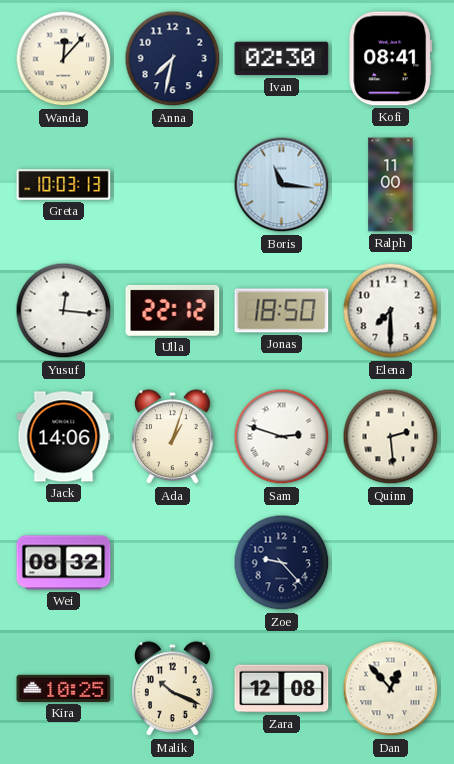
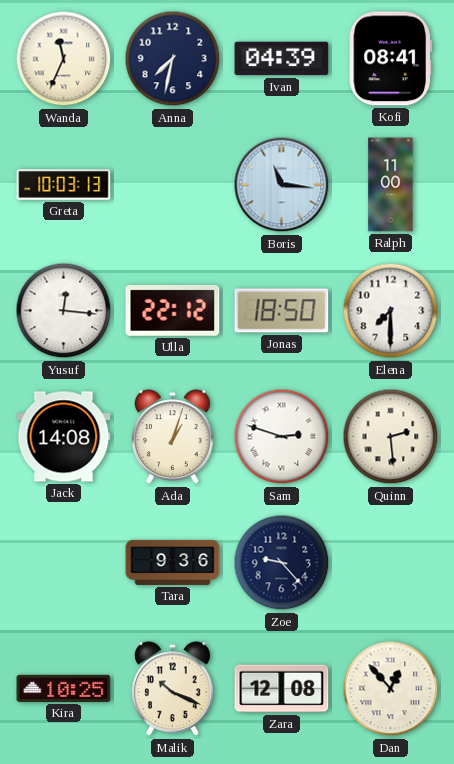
Wanda: 12:07 -> 11:34 (64, 59)
Ivan: 02:30 -> 04:39 (282, 59)
Jack: 14:06 -> 14:08 (64, 437)
Wei: 08:32 -> none (64, 563)
Tara: none -> 9:36 (173, 562)
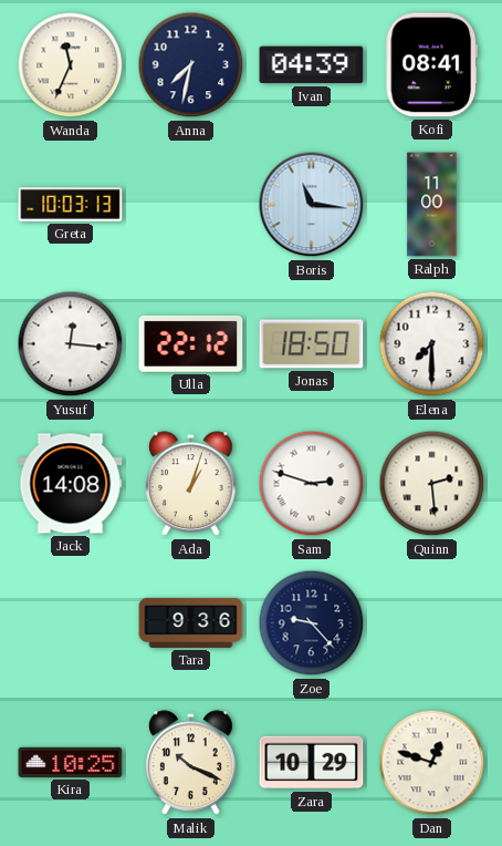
Zara: 12:08 -> 10:29 (312, 763)
Dan: 12:53 -> 12:48 (432, 763)
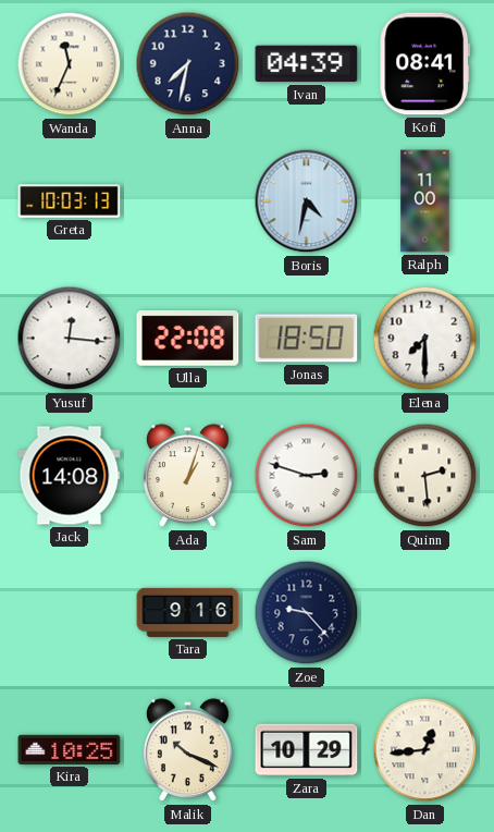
Boris: 11:16 -> 4:32 (307, 201)
Ulla: 22:12 -> 22:08 (188, 338)
Tara: 9:36 -> 9:16 (188, 612)
Dan: 12:48 -> 12:44 (425, 750)
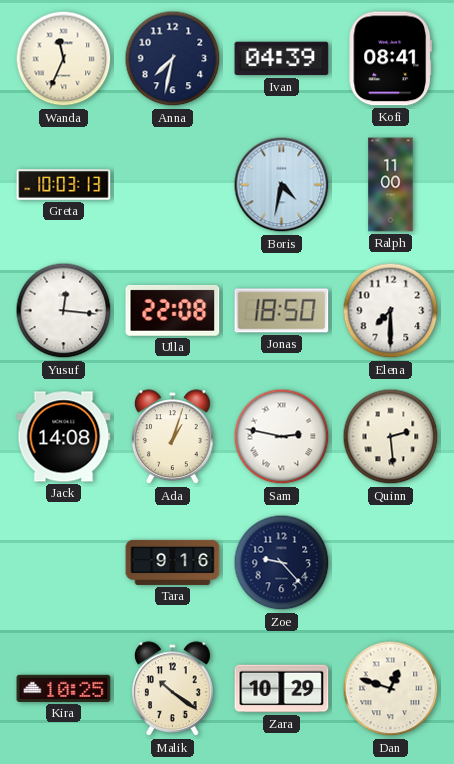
Sam: 2:48 -> 2:47 (282, 437)
Malik: 10:19 -> 10:21 (173, 689)
Dan: 12:44 -> 12:48 (391, 689)
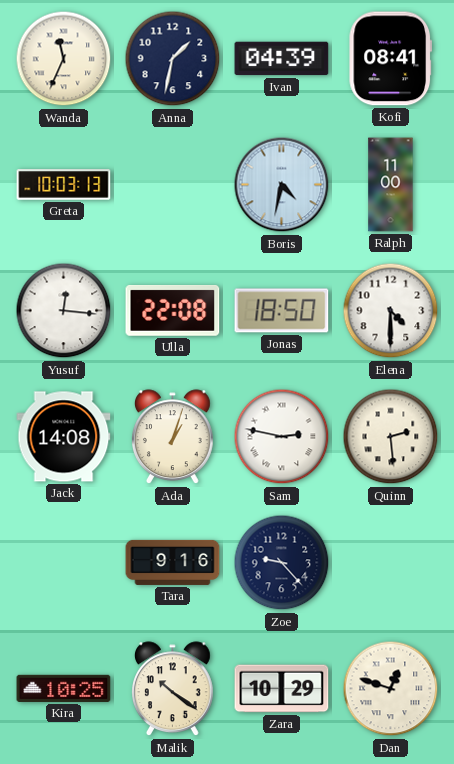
Anna: 7:32 -> 1:32 (173, 59)
Elena: 7:30 -> 4:30 (391, 311)
